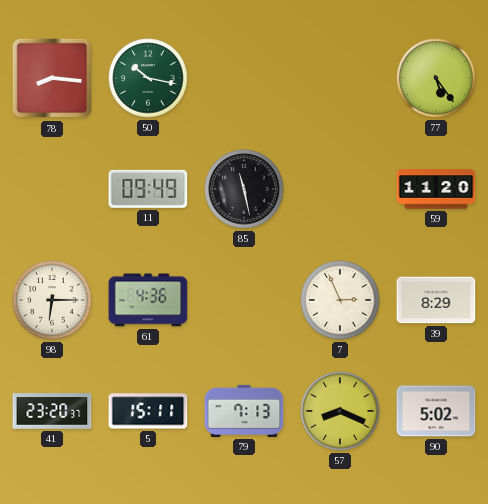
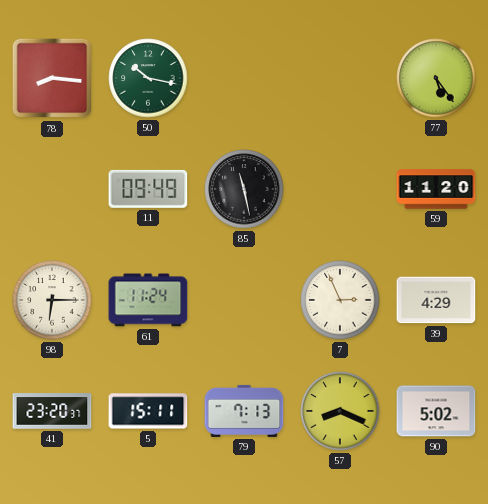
61: 4:36 -> 11:24 (148, 300)
39: 8:29 -> 4:29 (436, 300)
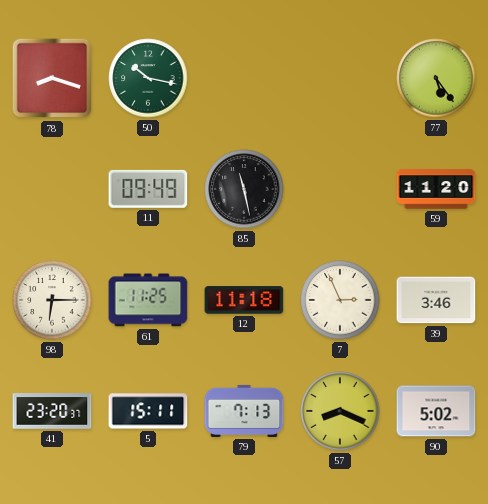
78: 8:16 -> 8:18 (52, 78)
61: 11:24 -> 11:25 (148, 300)
12: none -> 11:18 (244, 300)
39: 4:29 -> 3:46 (436, 300)
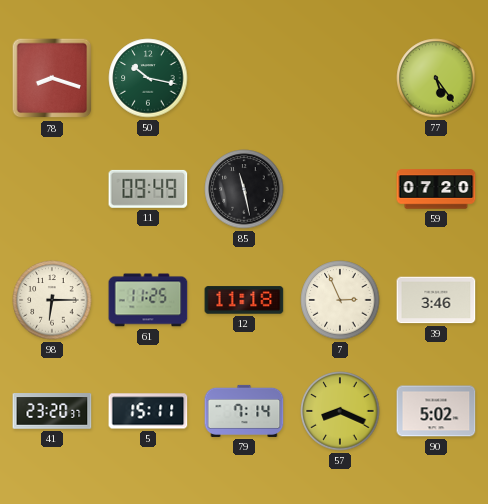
59: 11:20 -> 07:20 (436, 189)
79: 7:13 -> 7:14 (244, 411)
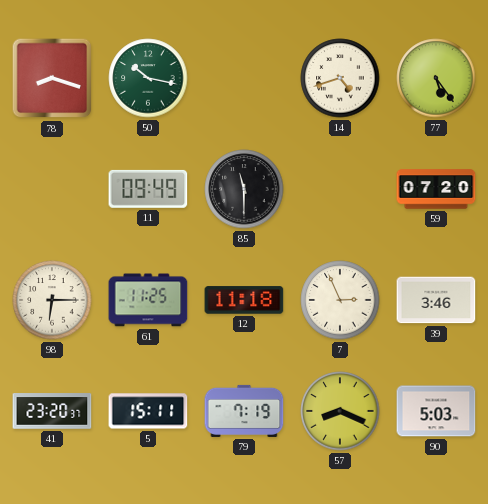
14: none -> 4:42 (340, 78)
85: 11:28 -> 11:30 (244, 189)
79: 7:14 -> 7:19 (244, 411)
90: 5:02 -> 5:03 (436, 411)
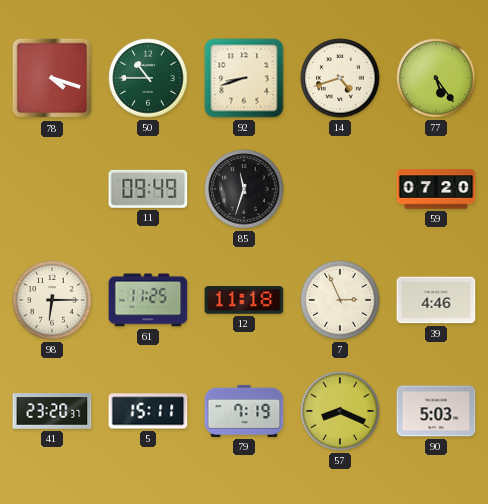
78: 8:18 -> 4:18 (52, 78)
50: 10:17 -> 10:45 (148, 78)
92: none -> 8:42 (244, 78)
85: 11:30 -> 11:33 (244, 189)
39: 3:46 -> 4:46 (436, 300)
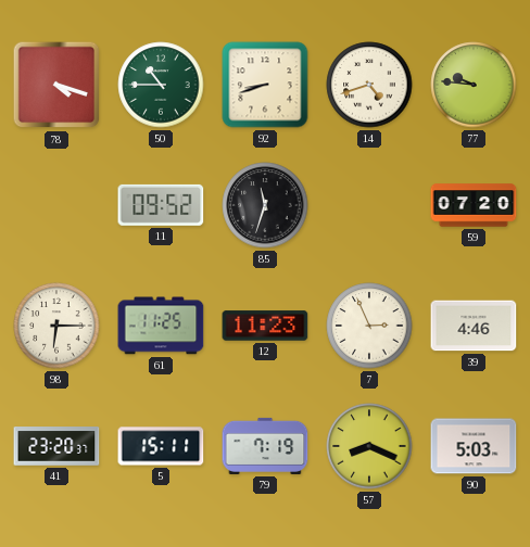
77: 5:24 -> 9:46 (474, 85)
11: 09:49 -> 09:52 (161, 205)
12: 11:18 -> 11:23 (265, 326)
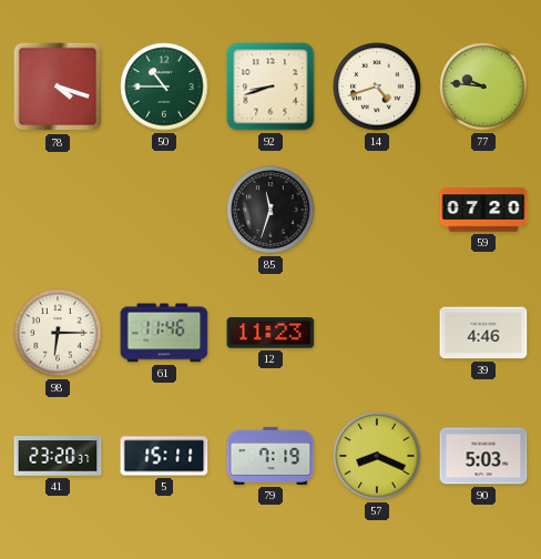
11: 09:52 -> none (161, 205)
61: 11:25 -> 11:46 (164, 333)
7: 2:56 -> none (369, 326)
